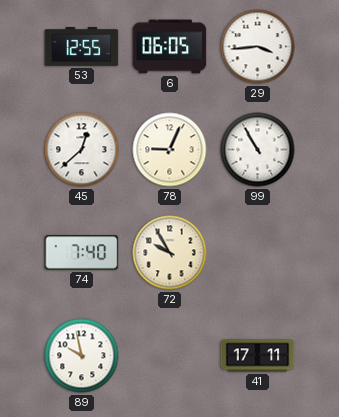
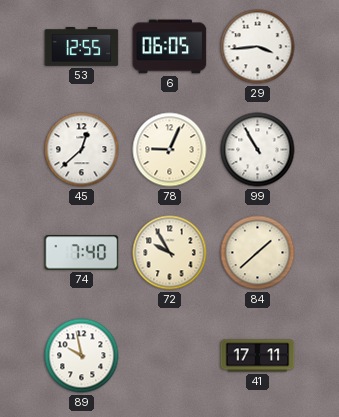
84: none -> 1:38 (258, 253)
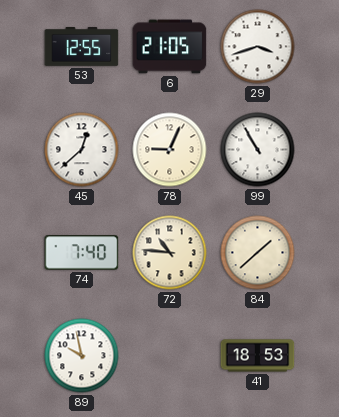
6: 06:05 -> 21:05 (170, 47)
29: 3:44 -> 3:42 (258, 47)
72: 9:55 -> 10:46 (170, 253)
41: 17:11 -> 18:53 (258, 356)
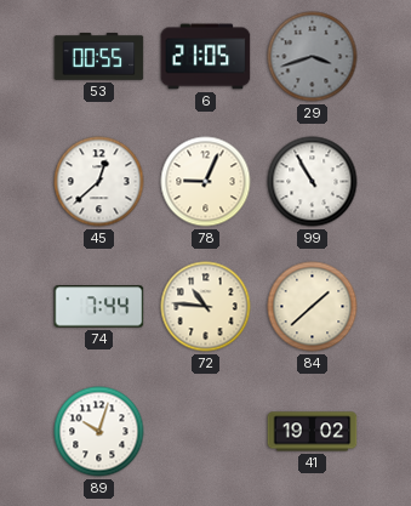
53: 12:55 -> 00:55 (99, 57)
29 dial: white -> grey (313, 57)
74: 7:40 -> 7:44 (99, 307)
89: 9:58 -> 10:03 (99, 432)
41: 18:53 -> 19:02 (313, 432)
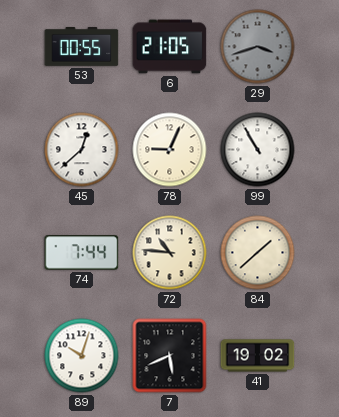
7: none -> 5:41 (170, 356)
